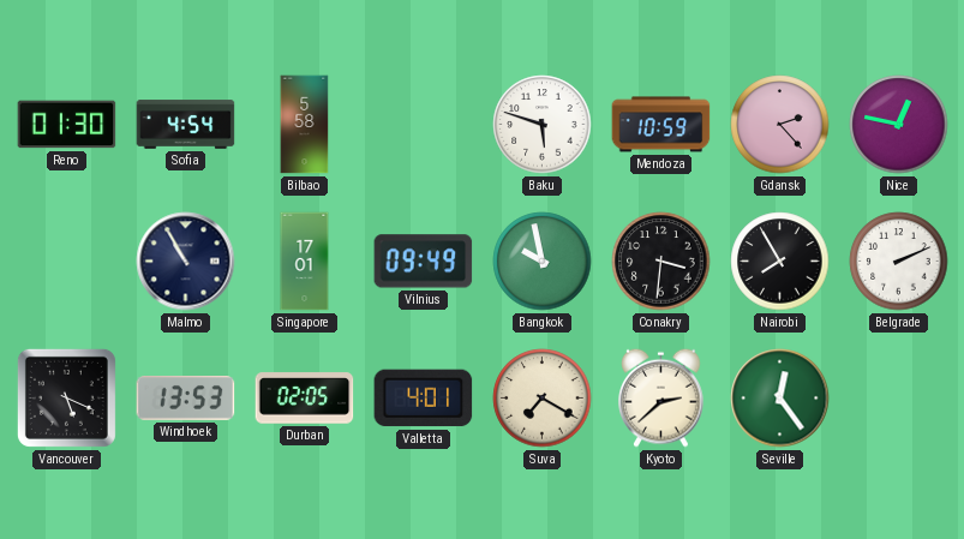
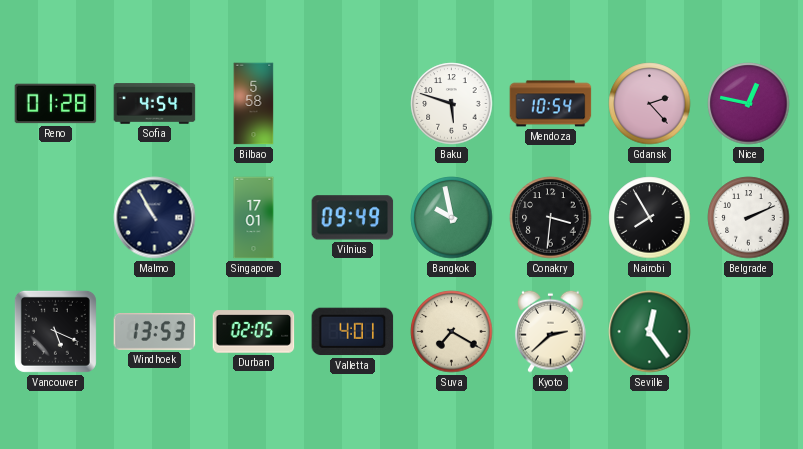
Reno: 01:30 -> 01:28 (56, 104)
Mendoza: 10:59 -> 10:54 (551, 104)
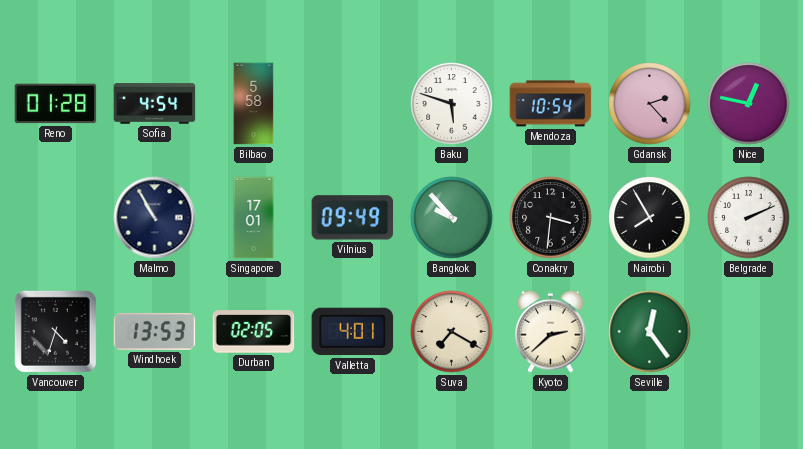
Bangkok: 9:58 -> 9:53 (452, 218)
Vancouver: 5:19 -> 4:33 (55, 331)
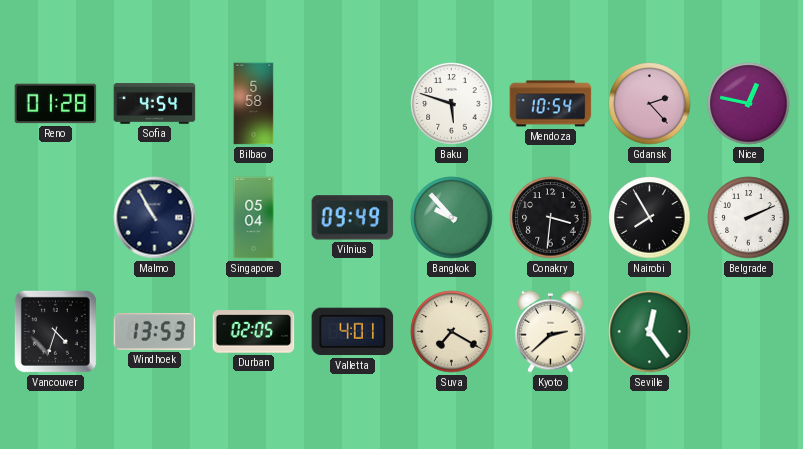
Singapore: 17:01 -> 05:04 (254, 218)
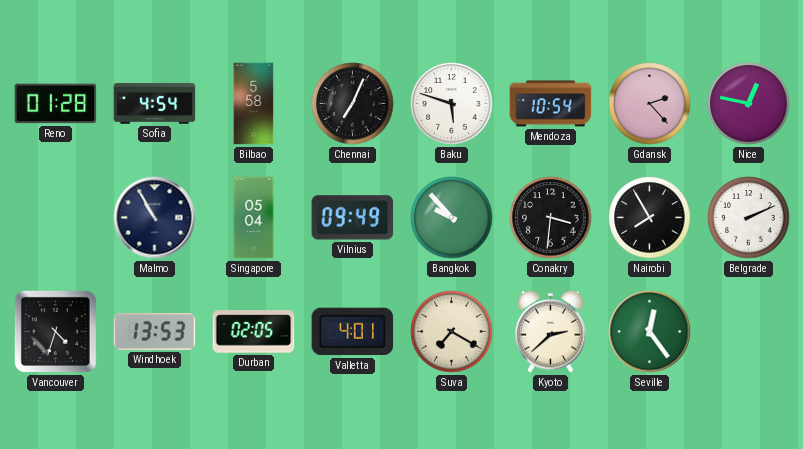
Chennai: none -> 7:04 (353, 104)
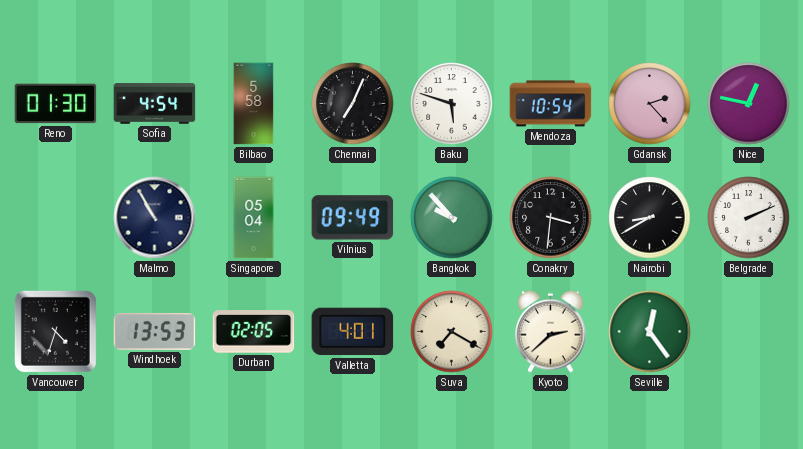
Reno: 01:28 -> 01:30 (56, 104)
Nairobi: 7:55 -> 8:40 (650, 218)
